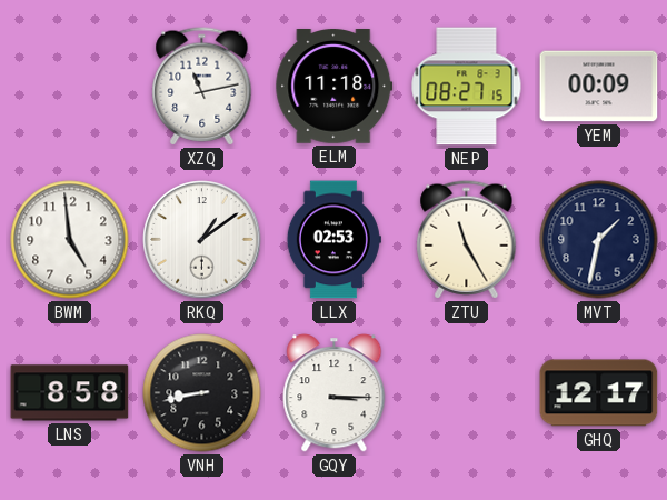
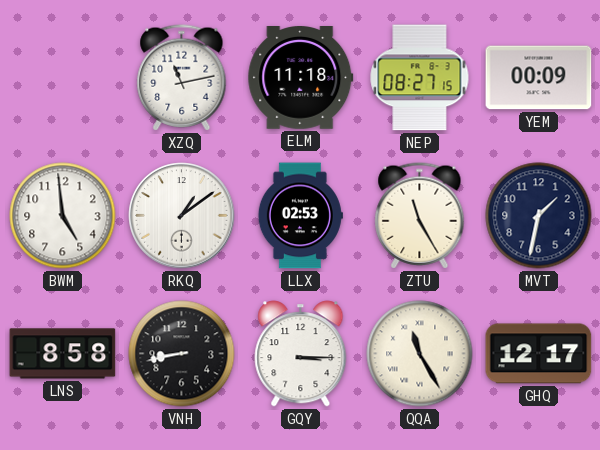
QQA: none -> 11:25 (420, 354)
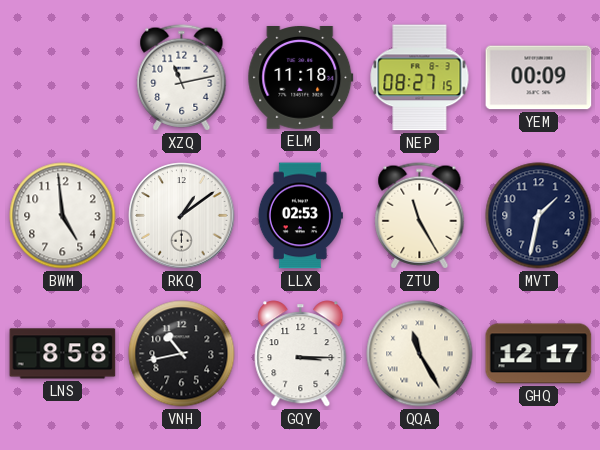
VNH: 8:43 -> 10:43 (182, 354)
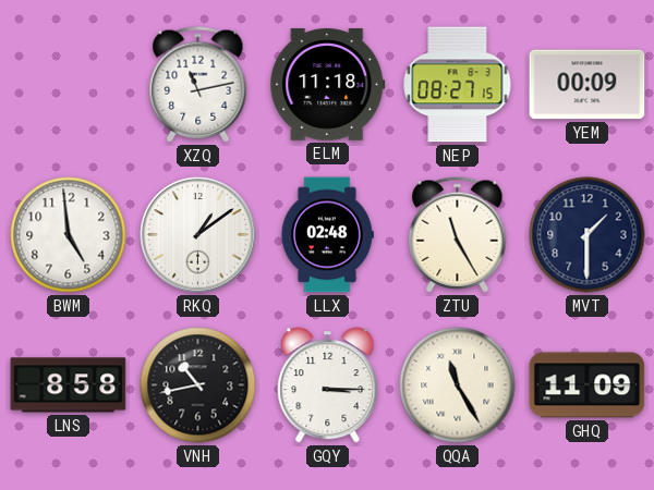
LLX: 02:53 -> 02:48 (327, 235)
MVT: 1:32 -> 1:30 (588, 235)
GHQ: 12:17 -> 11:09 (588, 385)
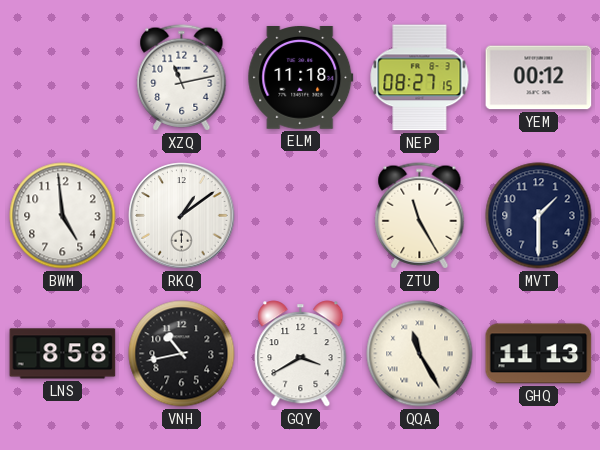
YEM: 00:09 -> 00:12 (539, 78)
LLX: 02:48 -> none (327, 235)
GQY: 3:15 -> 3:40 (301, 354)
GHQ: 11:09 -> 11:13 (539, 354)
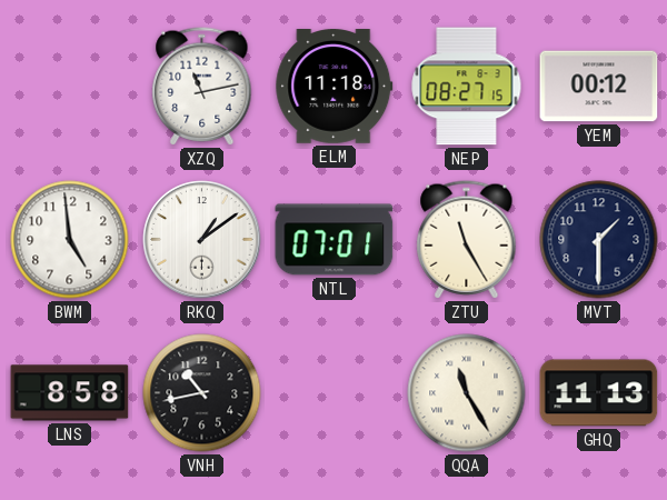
NTL: none -> 07:01 (335, 240)
GQY: 3:40 -> none (301, 354)
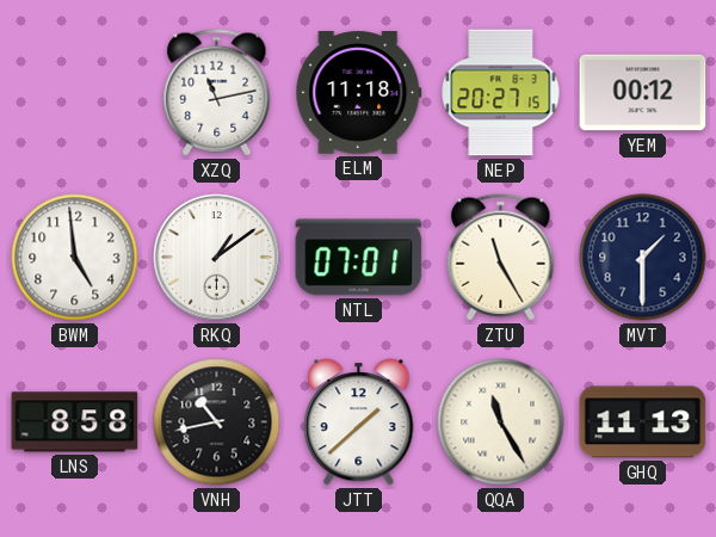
NEP: 08:27 -> 20:27 (501, 93)
JTT: none -> 1:38 (359, 422)
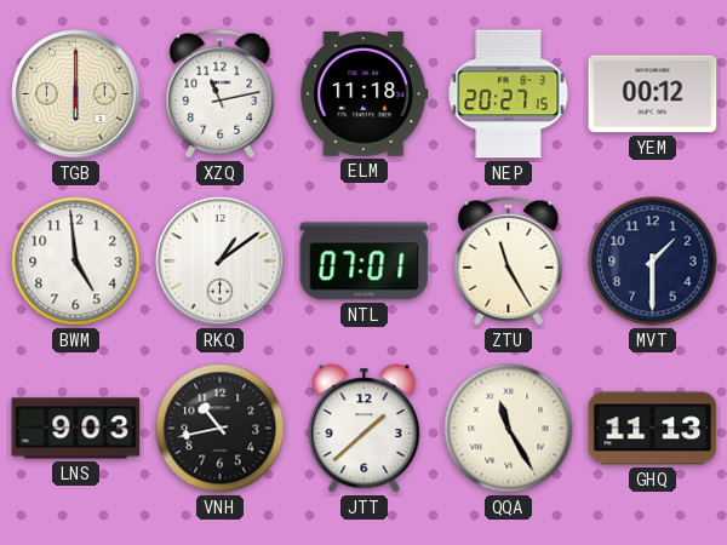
TGB: none -> 6:00 (76, 94)
LNS: 8:58 -> 9:03 (76, 429)
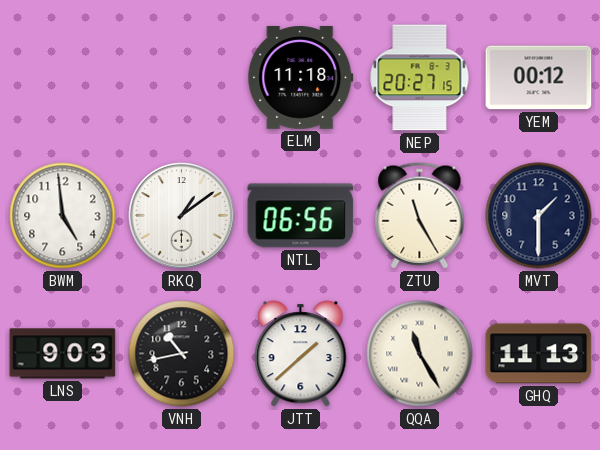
TGB: 6:00 -> none (76, 94)
XZQ: 11:13 -> none (221, 94)
NTL: 07:01 -> 06:56 (301, 216)
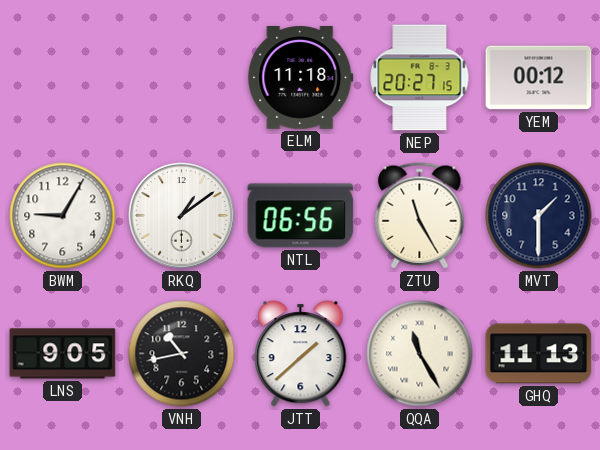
BWM: 4:59 -> 9:05 (63, 216)
LNS: 9:03 -> 9:05 (63, 354)
